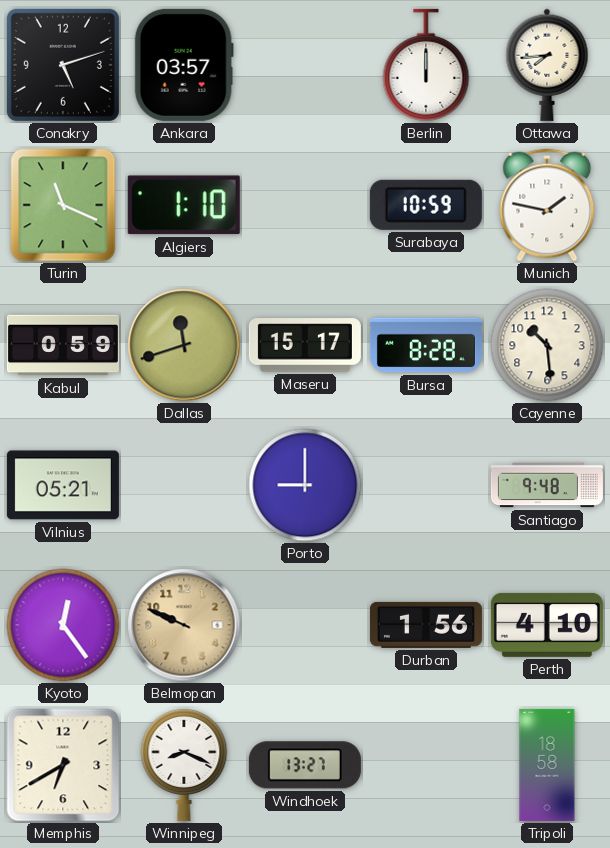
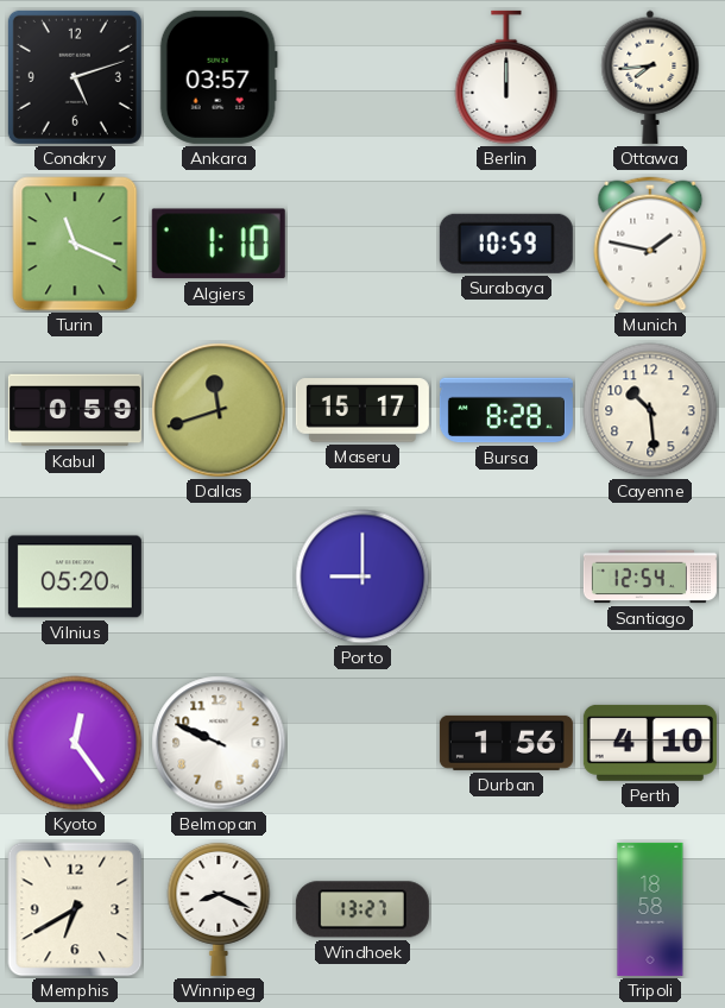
Vilnius: 05:21 -> 05:20 (75, 577)
Santiago: 9:48 -> 12:54 (650, 577)
Belmopan dial: champagne -> white (219, 743)
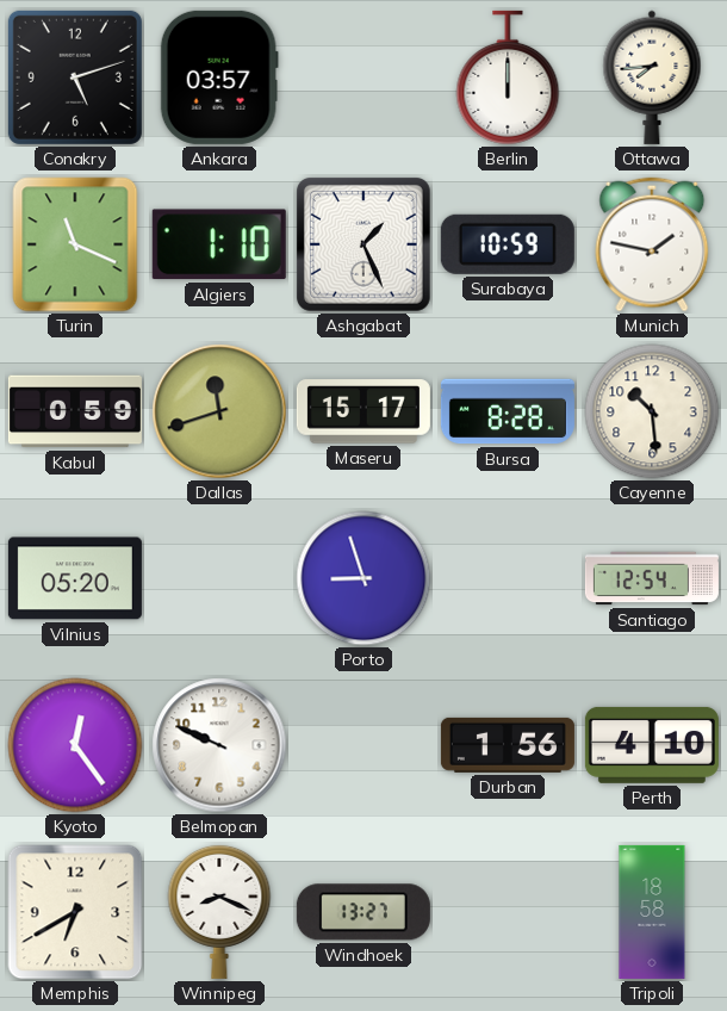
Ashgabat: none -> 1:26 (363, 244)
Porto: 9:00 -> 8:57 (363, 578)
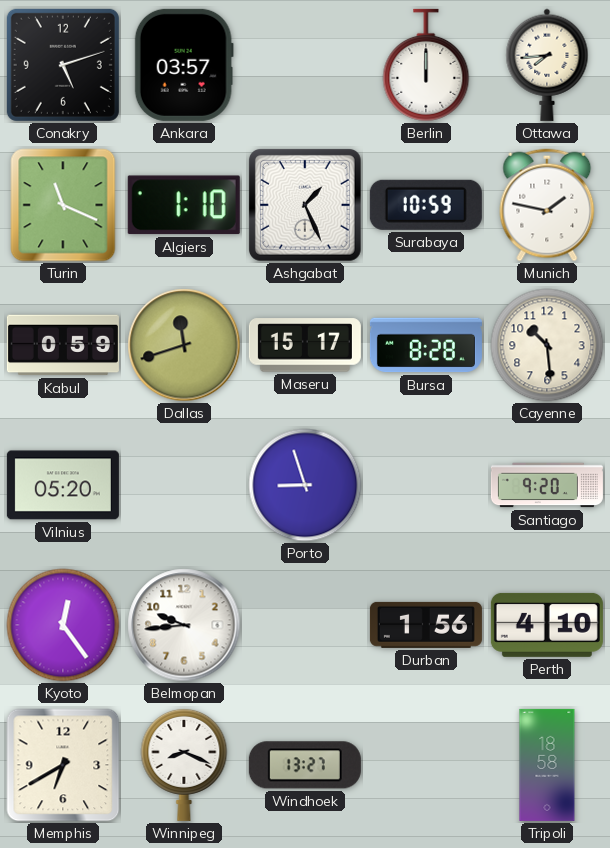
Santiago: 12:54 -> 9:20 (547, 485)
Belmopan: 9:49 -> 9:44 (184, 625)
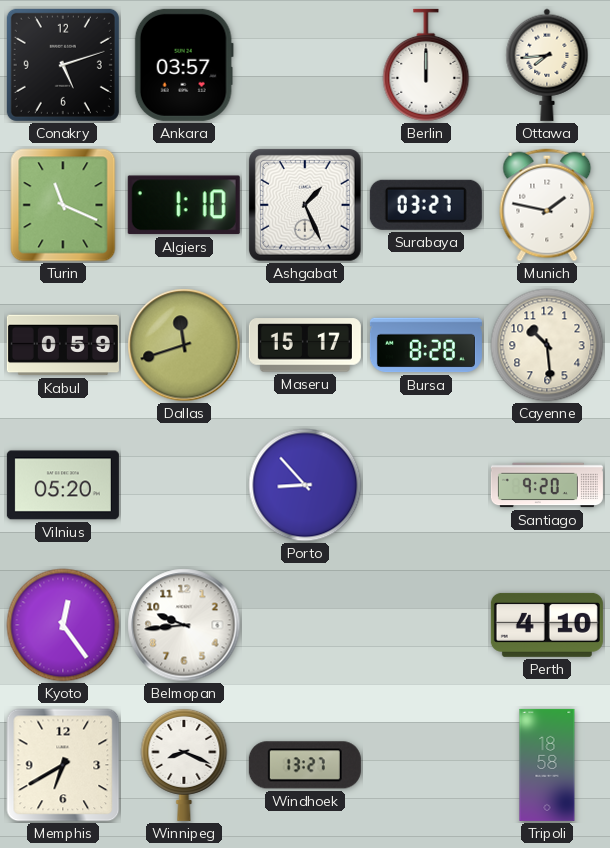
Surabaya: 10:59 -> 03:27 (426, 205)
Porto: 8:57 -> 8:53 (305, 485)
Durban: 1:56 -> none (426, 625)
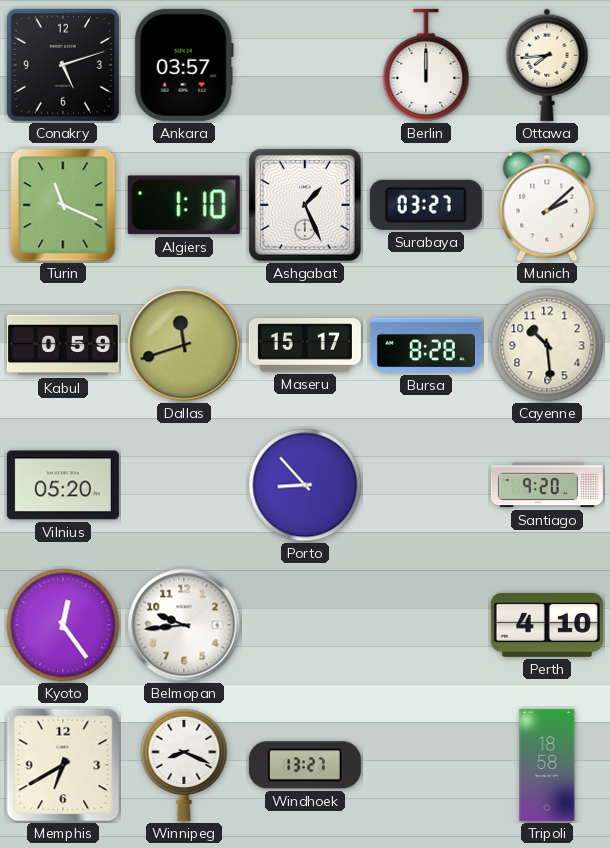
Munich: 1:47 -> 2:08 (547, 205)
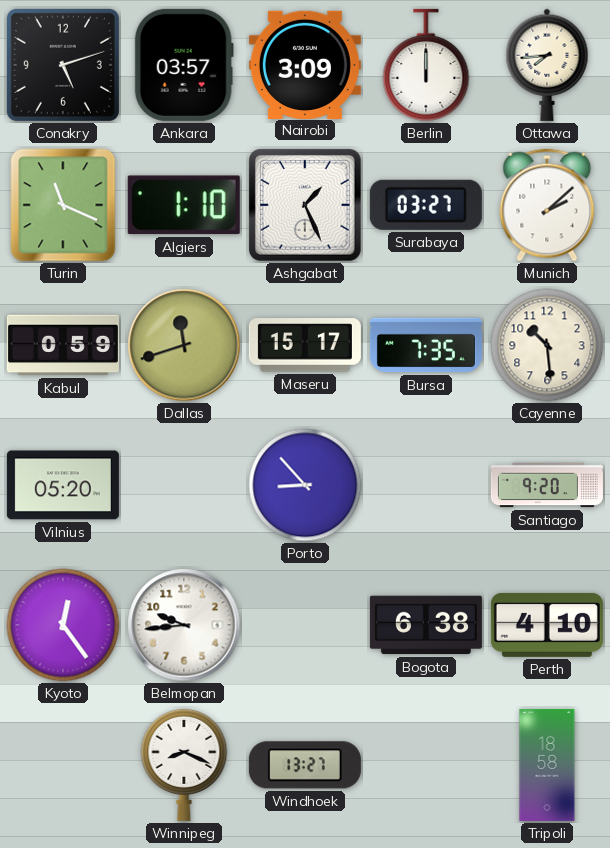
Nairobi: none -> 3:09 (305, 64)
Bursa: 8:28 -> 7:35 (426, 345)
Bogota: none -> 6:38 (426, 625)
Memphis: 6:40 -> none (63, 765)
